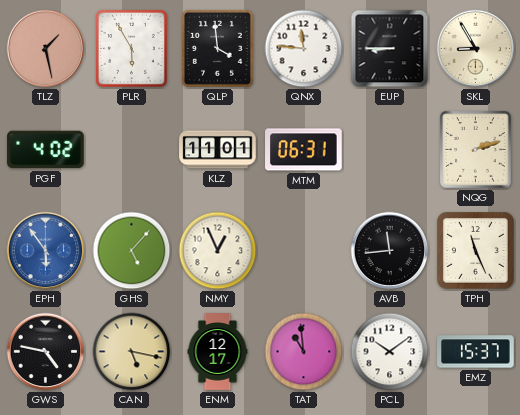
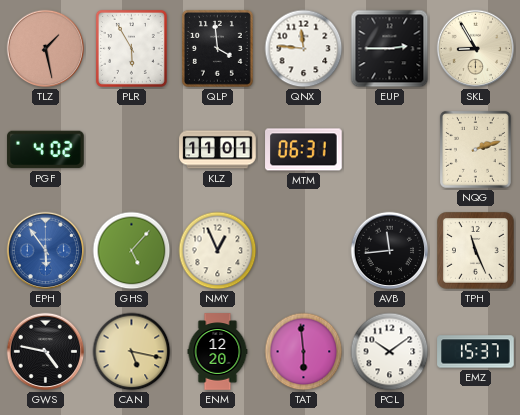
EUP: 8:45 -> 2:45 (390, 49)
ENM: 12:17 -> 12:20 (218, 352)
TAT: 10:59 -> 5:59 (304, 352)
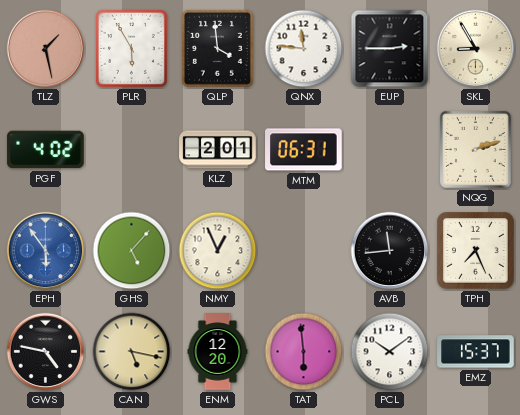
KLZ: 11:01 -> 2:01 (218, 150)
TPH: 11:26 -> 7:26 (476, 251)
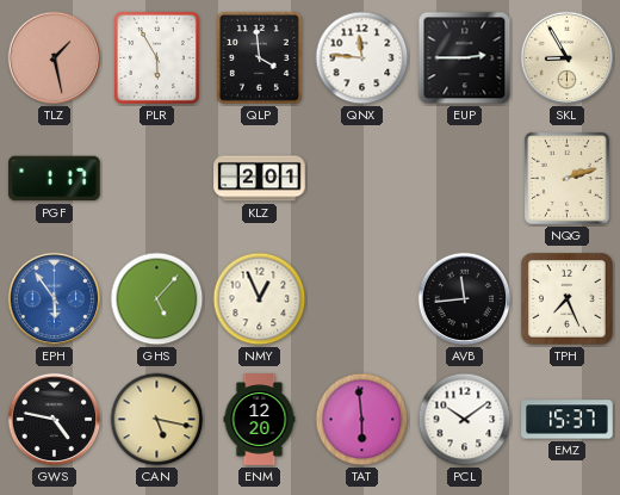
PGF: 4:02 -> 1:17 (55, 179)
MTM: 06:31 -> none (304, 150)
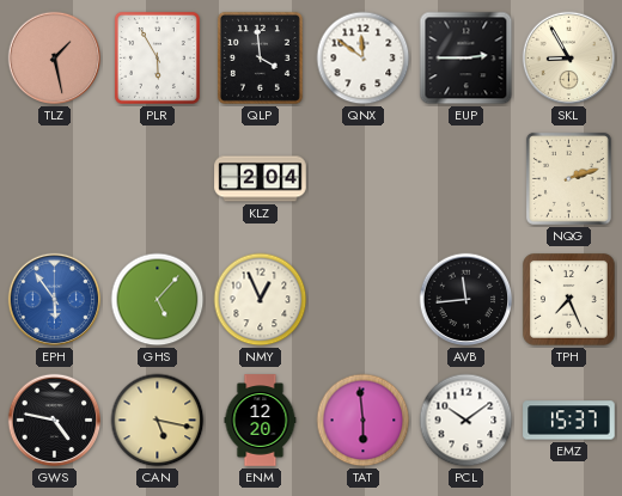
QNX: 11:46 -> 11:51 (364, 59)
PGF: 1:17 -> none (55, 179)
KLZ: 2:01 -> 2:04 (261, 179)
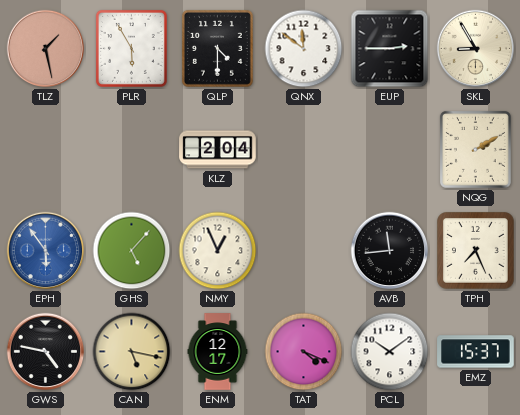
QLP: 3:59 -> 4:30 (217, 48)
NQG: 2:12 -> 2:10 (475, 149)
ENM: 12:20 -> 12:17 (218, 352)
TAT: 5:59 -> 4:19 (304, 352)
